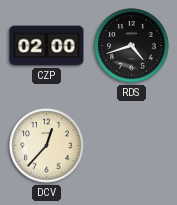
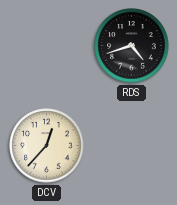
CZP: 02:00 -> none (47, 46)
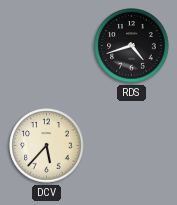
DCV: 12:37 -> 5:37 (47, 146)
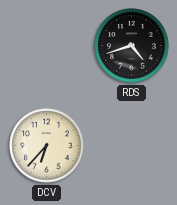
DCV: 5:37 -> 6:37 (47, 146)
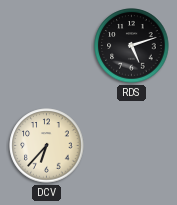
RDS: 4:42 -> 5:12 (132, 46)
